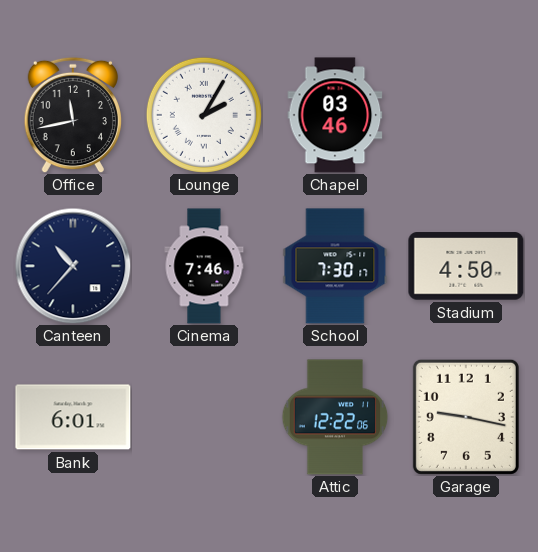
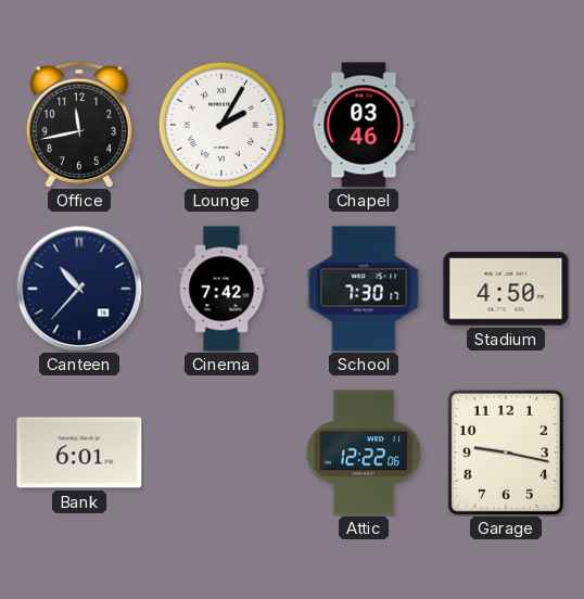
Cinema: 7:46 -> 7:42 (221, 289)
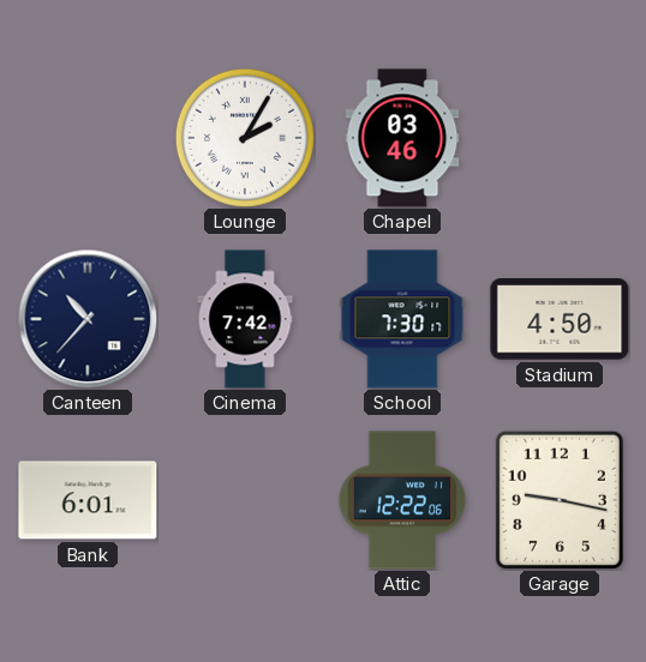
Office: 11:43 -> none (79, 125)
